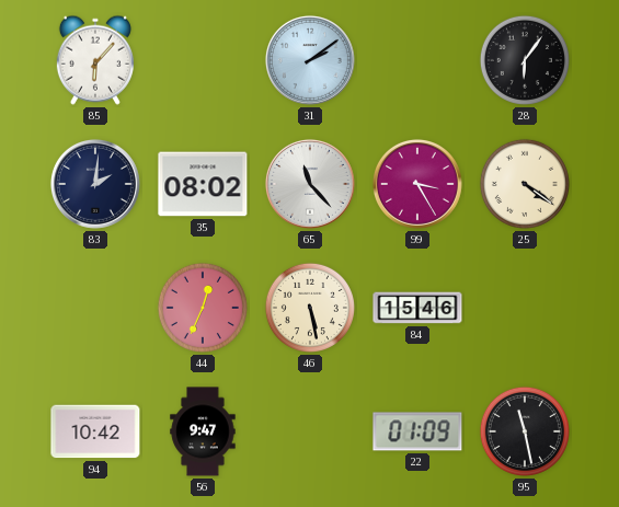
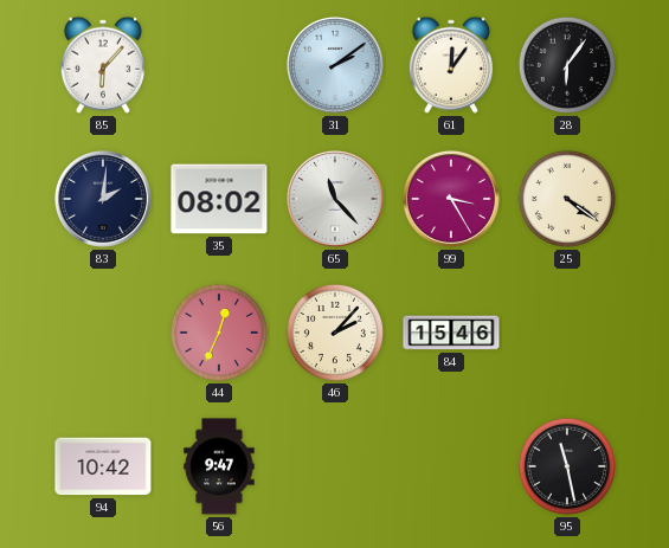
61: none -> 12:06 (451, 65)
46: 5:28 -> 2:07 (335, 333)
22: 01:09 -> none (417, 431)
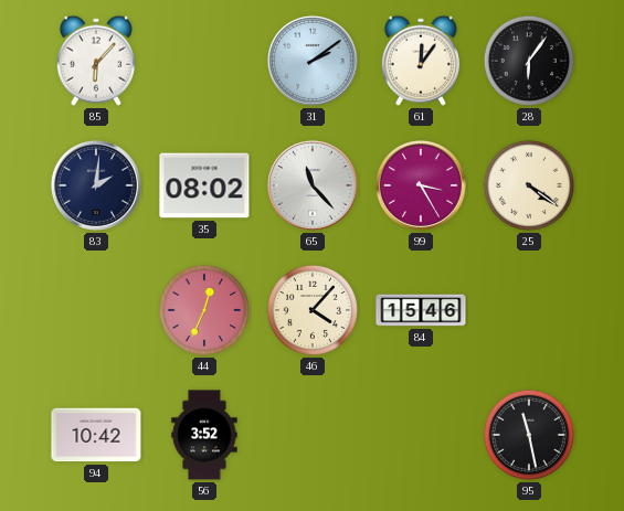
46: 2:07 -> 4:07 (313, 310)
56: 9:47 -> 3:52 (204, 435)
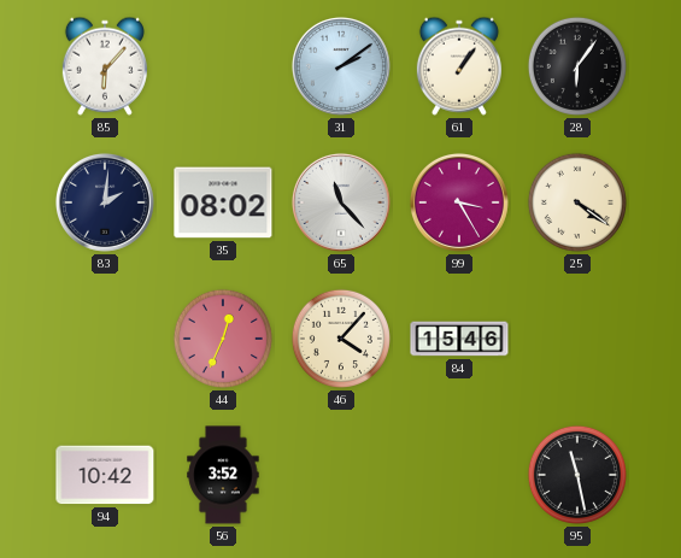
61: 12:06 -> 1:06 (459, 66)
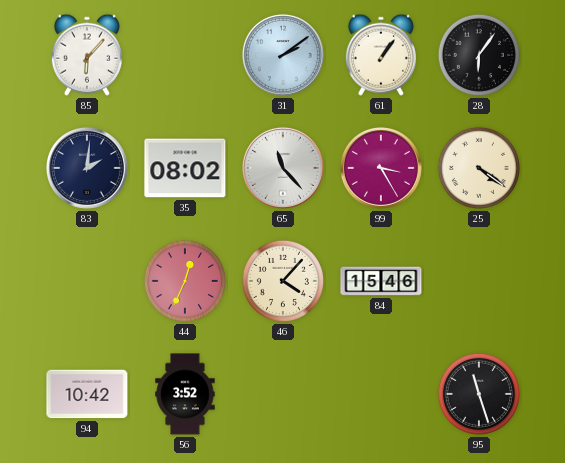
95: 11:28 -> 11:27 (479, 394)
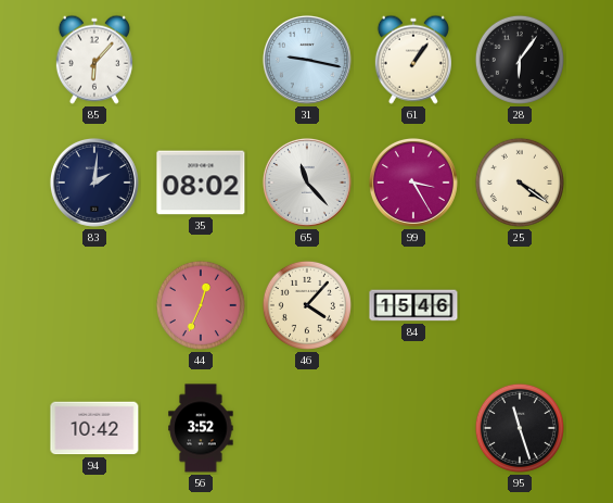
31: 2:09 -> 9:17 (307, 60)
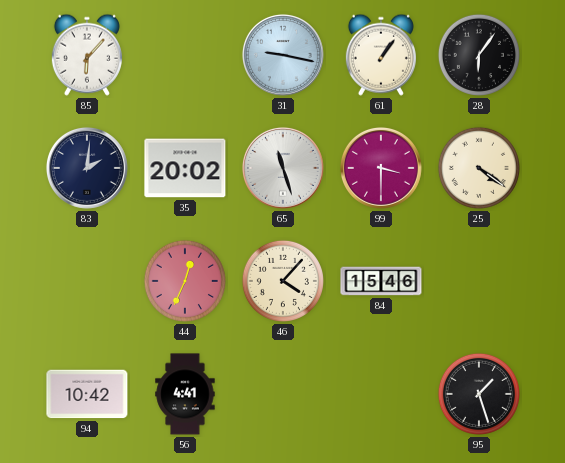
35: 08:02 -> 20:02 (185, 168)
65: 11:23 -> 11:27 (283, 168)
99: 3:25 -> 3:30 (381, 168)
56: 3:52 -> 4:41 (185, 394)
95: 11:27 -> 1:27 (479, 394)
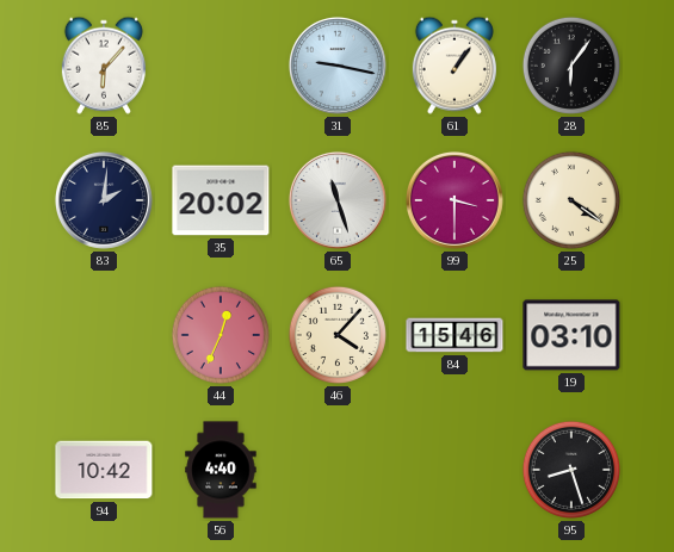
19: none -> 03:10 (571, 335)
56: 4:41 -> 4:40 (221, 470)
95: 1:27 -> 8:27 (571, 470)
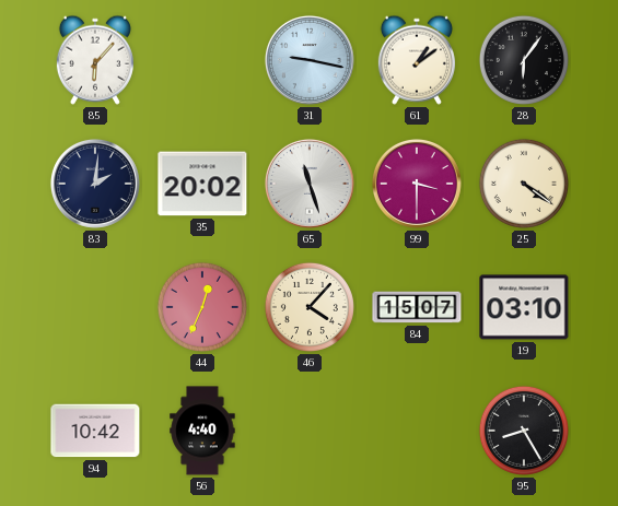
61: 1:06 -> 1:09 (417, 60)
84: 15:46 -> 15:07 (417, 307)
95: 8:27 -> 8:25 (524, 431)
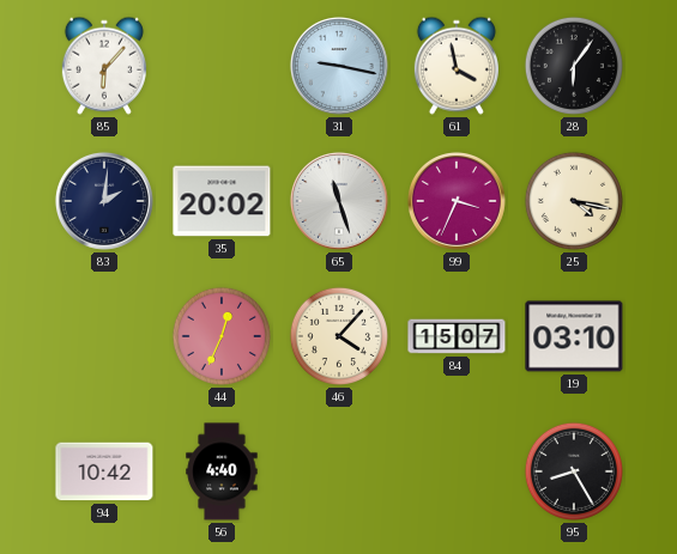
61: 1:09 -> 3:58 (457, 66)
99: 3:30 -> 3:34 (457, 201)
25: 4:21 -> 4:17 (574, 201)
